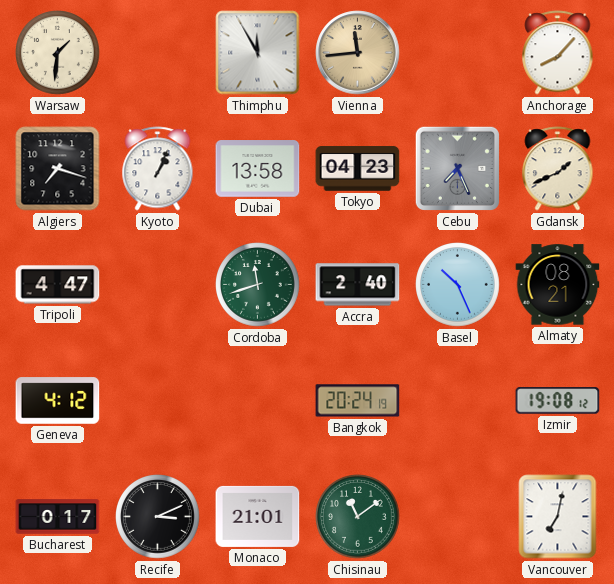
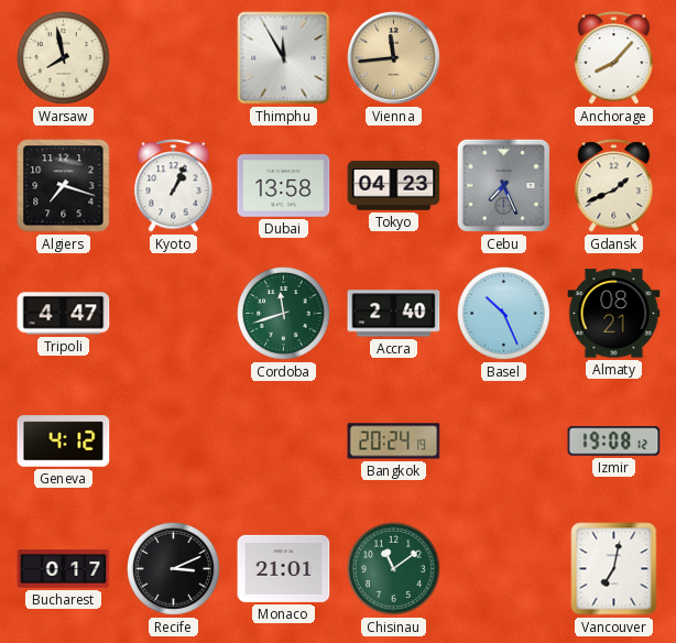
Warsaw: 1:31 -> 7:58 (64, 58)
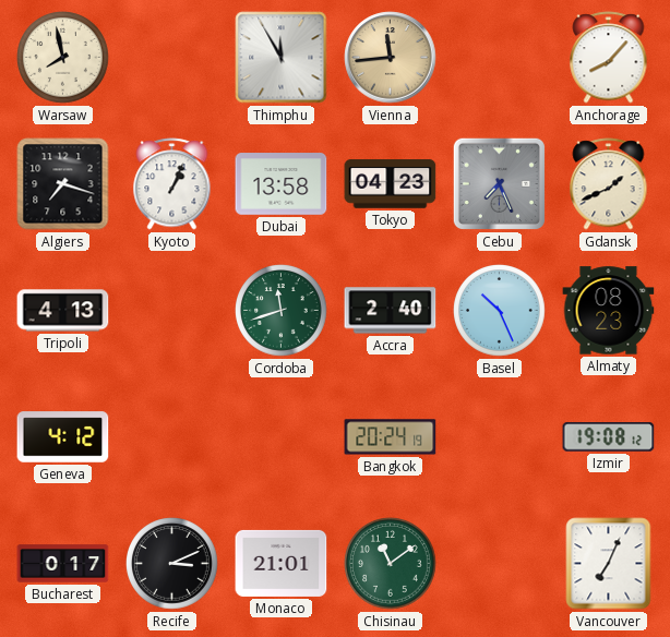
Tripoli: 4:47 -> 4:13 (63, 311)
Almaty: 08:21 -> 08:23 (609, 311)
Vancouver: 7:02 -> 7:04 (609, 564)
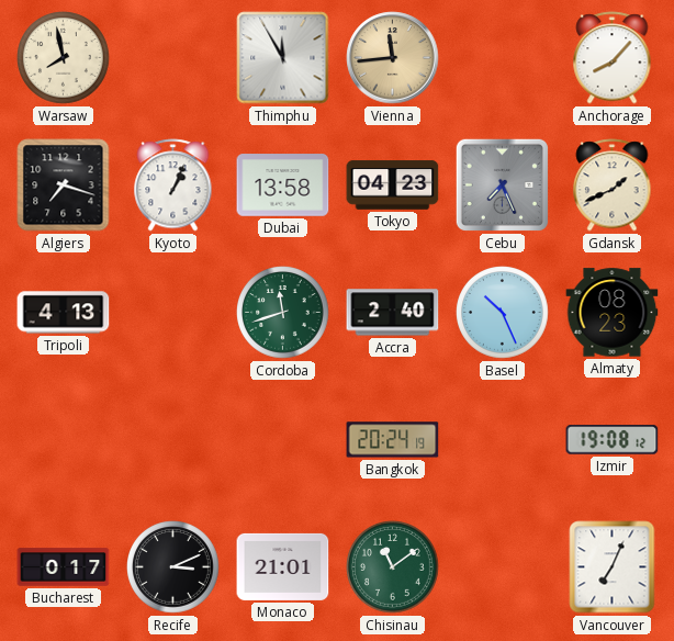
Geneva: 4:12 -> none (63, 437)
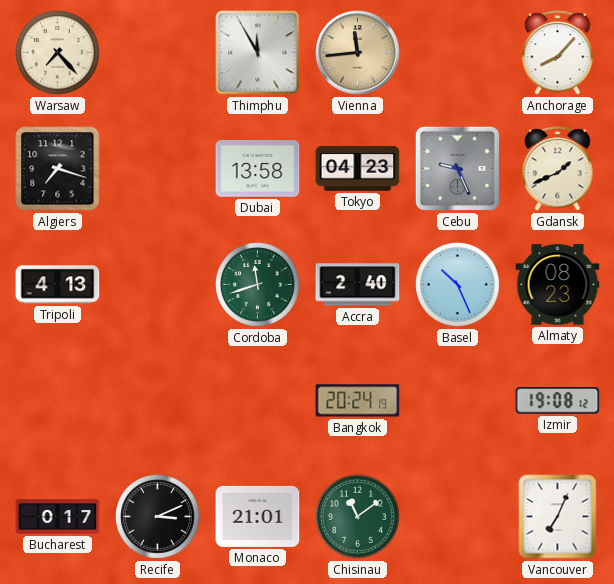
Warsaw: 7:58 -> 7:23 (58, 53)
Kyoto: 1:04 -> none (173, 185)
Cebu: 7:26 -> 9:26 (457, 168)
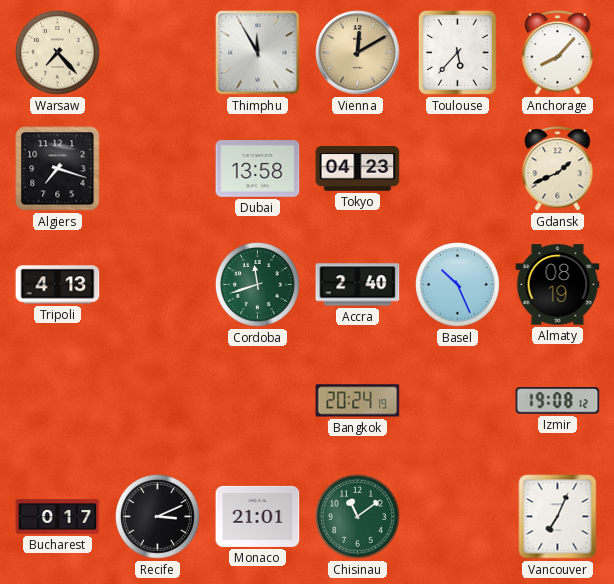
Vienna: 11:44 -> 12:10 (358, 53)
Toulouse: none -> 5:37 (457, 52)
Cebu: 9:26 -> none (457, 168)
Almaty: 08:23 -> 08:19 (558, 285)
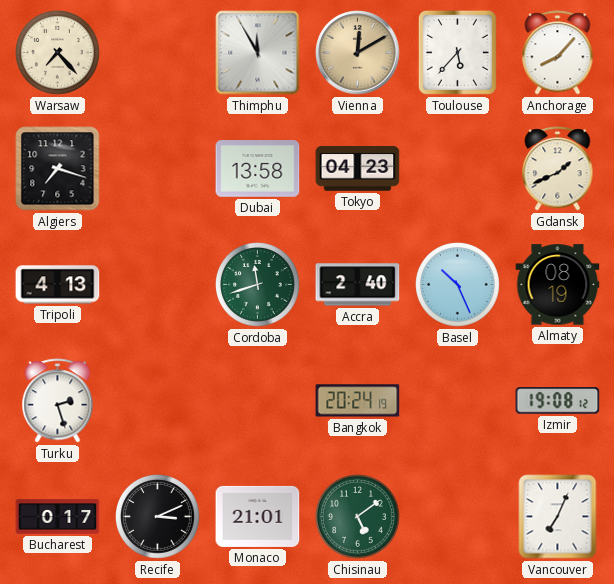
Turku: none -> 2:27 (58, 401)
Chisinau: 11:09 -> 5:09 (358, 517)
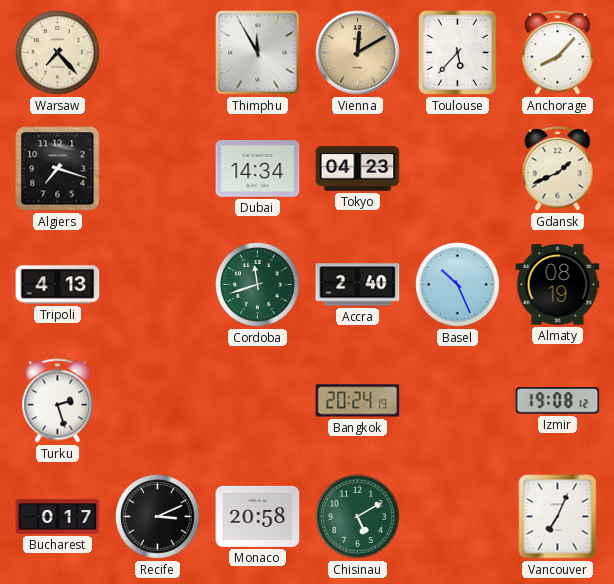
Dubai: 13:58 -> 14:34 (258, 169)
Monaco: 21:01 -> 20:58 (258, 516)
Chisinau: 5:09 -> 5:10 (358, 517)
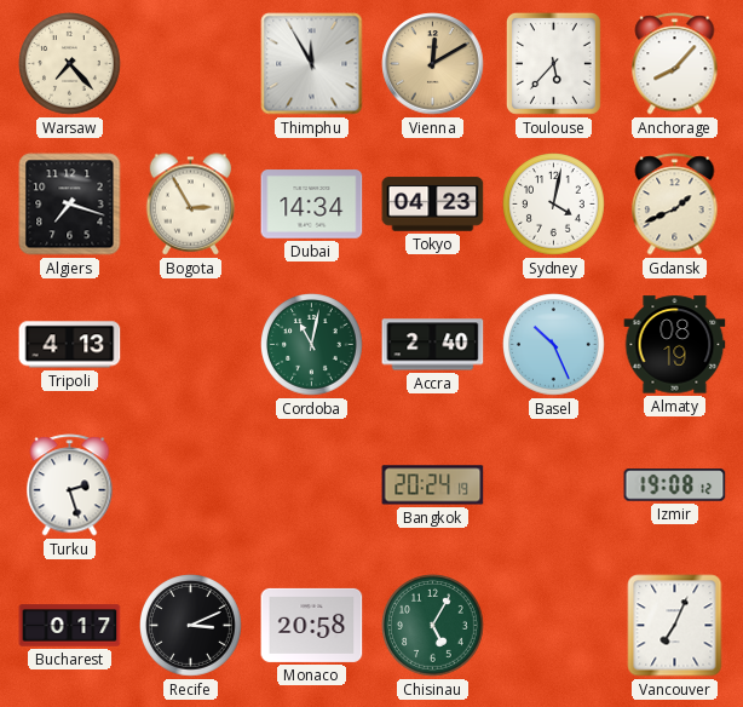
Bogota: none -> 2:55 (191, 205)
Sydney: none -> 4:02 (554, 205)
Cordoba: 11:42 -> 11:02 (312, 345)
Chisinau: 5:10 -> 5:05 (433, 626)
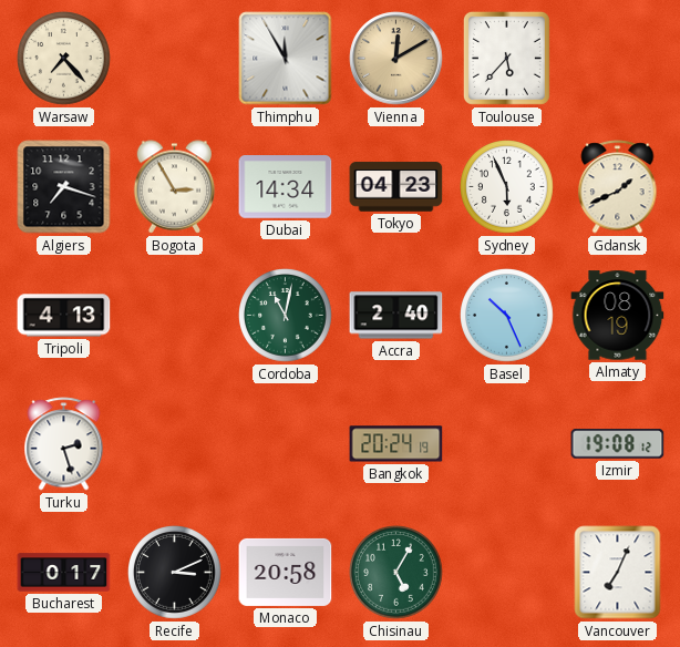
Anchorage: 8:07 -> none (675, 64)
Sydney: 4:02 -> 5:56 (507, 187)
